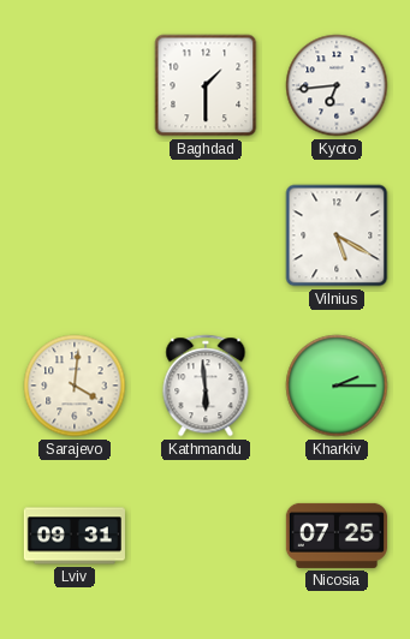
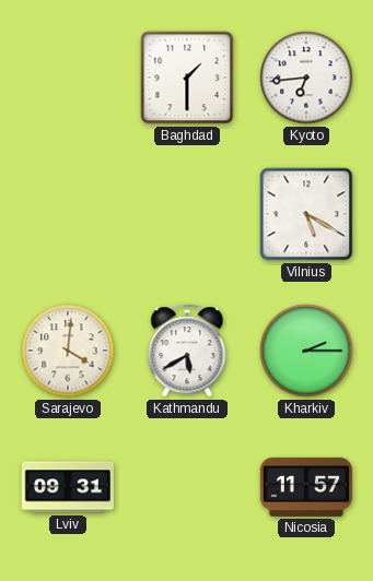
Kathmandu: 5:59 -> 5:40 (187, 351)
Nicosia: 07:25 -> 11:57 (306, 487)
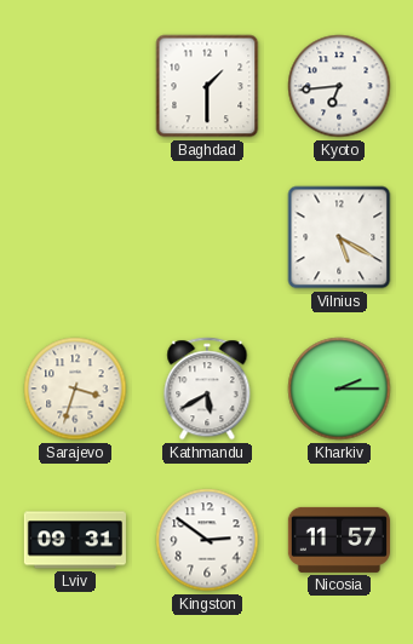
Sarajevo: 4:01 -> 3:33 (75, 389)
Kingston: none -> 2:51 (207, 540)
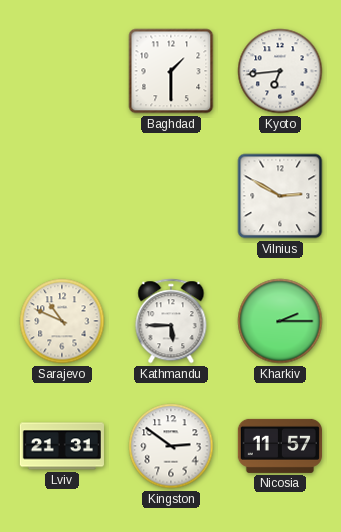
Vilnius: 5:20 -> 2:50 (280, 196)
Sarajevo: 3:33 -> 10:49 (62, 321)
Kathmandu: 5:40 -> 5:45 (171, 321)
Lviv: 09:31 -> 21:31 (62, 446)
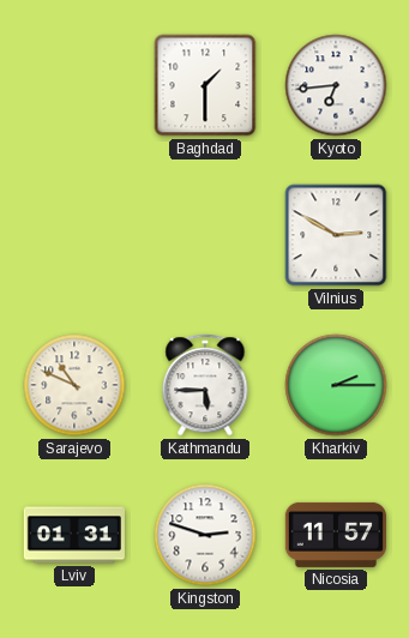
Lviv: 21:31 -> 01:31 (74, 535)
Kingston: 2:51 -> 2:48 (205, 535)
